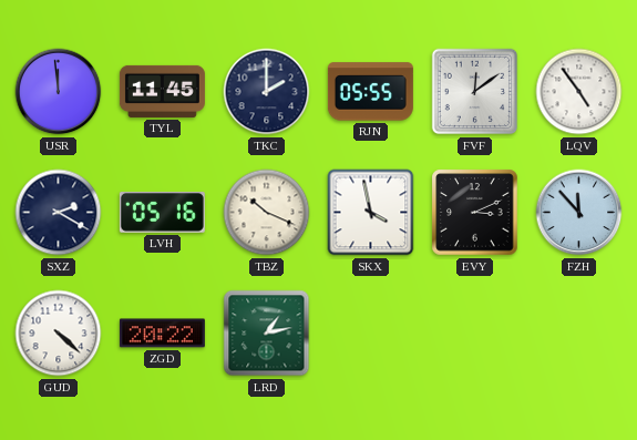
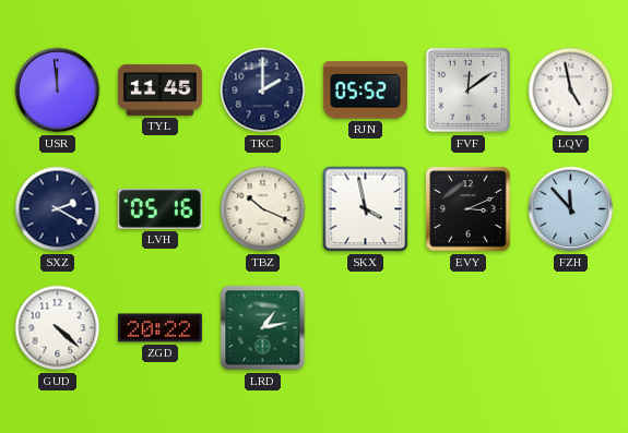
RJN: 05:55 -> 05:52 (365, 91)
LQV: 4:54 -> 4:58 (571, 91)
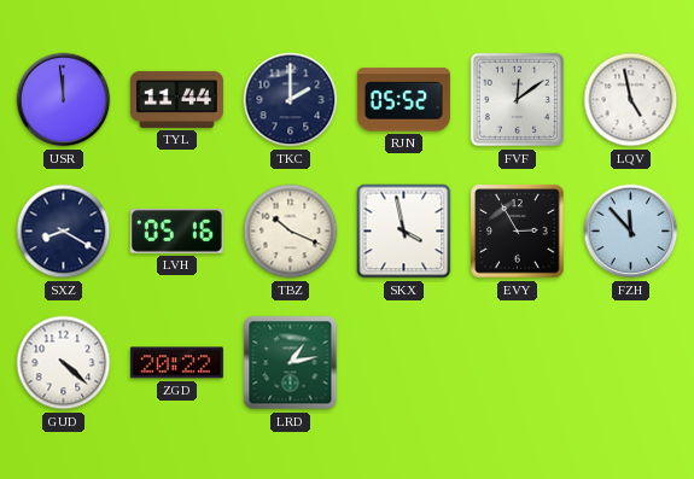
TYL: 11:45 -> 11:44 (176, 99)
SXZ: 2:20 -> 8:20 (64, 232)
EVY: 3:11 -> 2:55 (518, 232)
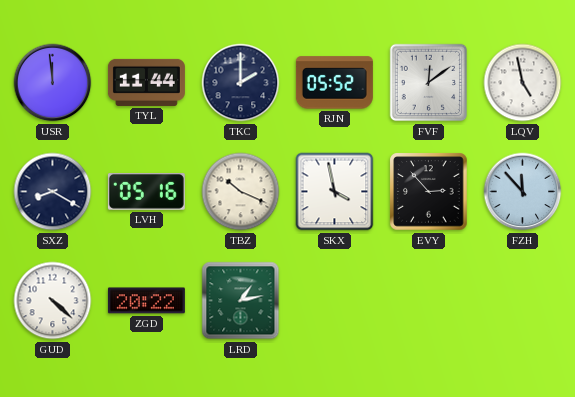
EVY: 2:55 -> 2:53 (429, 192)
